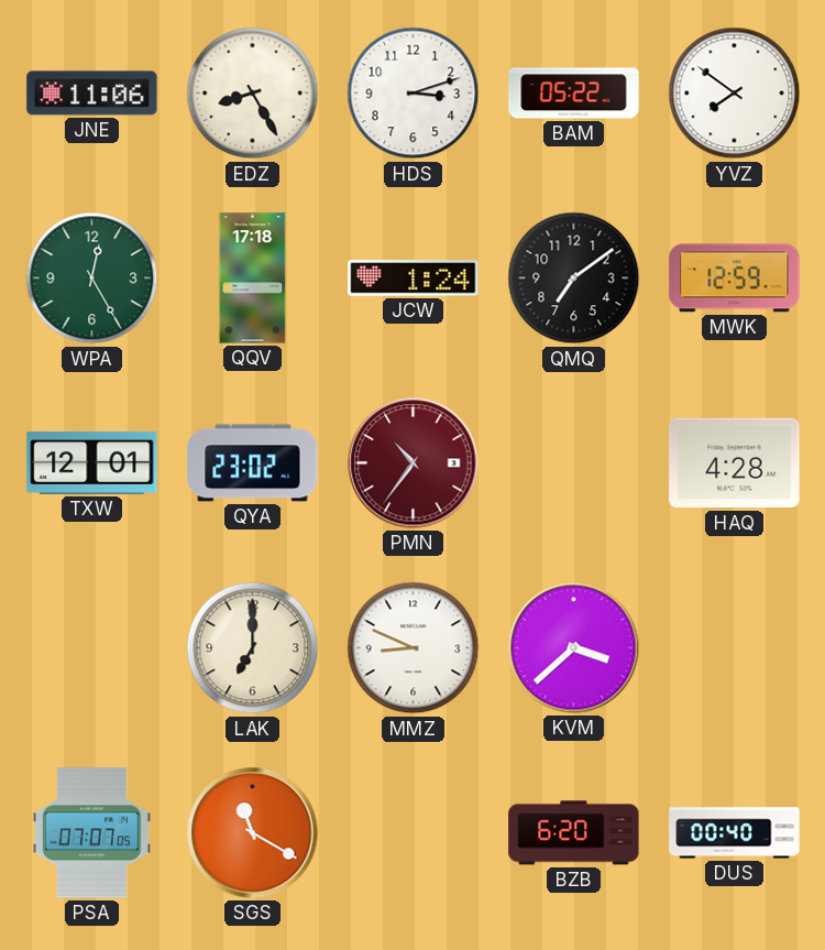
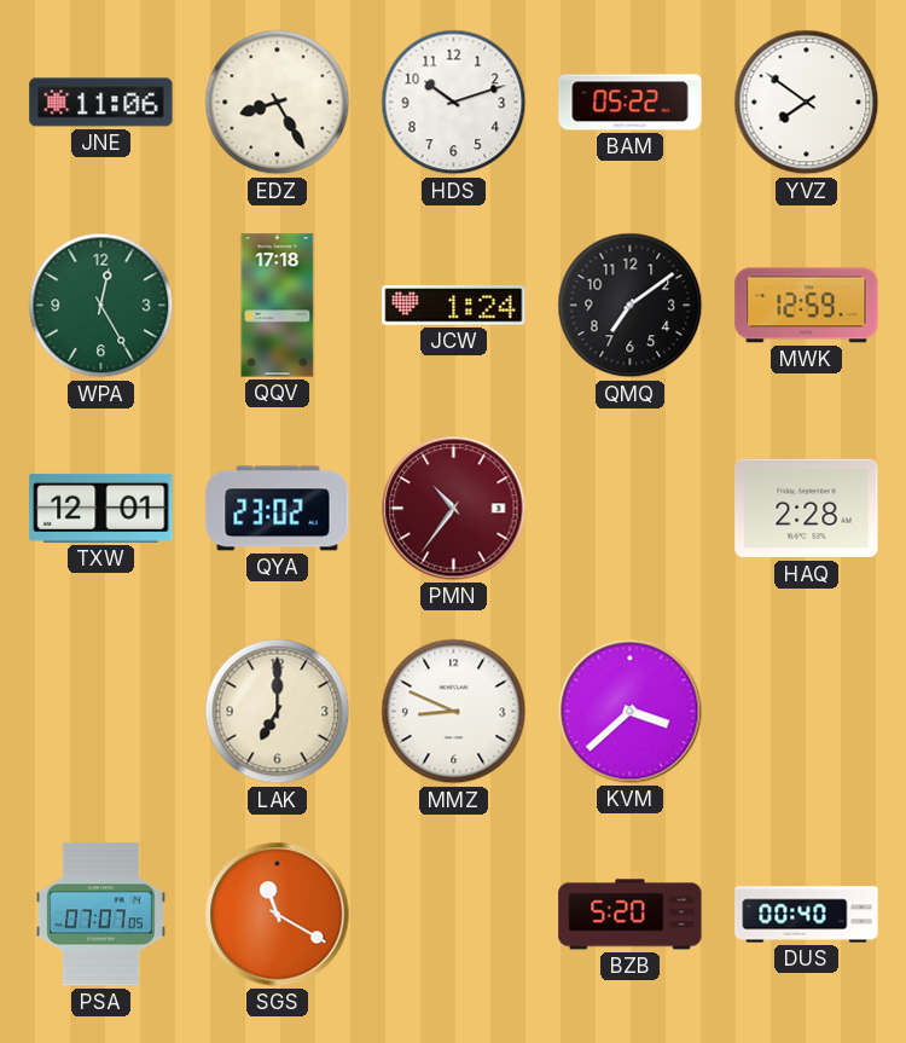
HDS: 3:12 -> 10:12 (454, 103)
HAQ: 4:28 -> 2:28 (807, 509)
BZB: 6:20 -> 5:20 (631, 915)
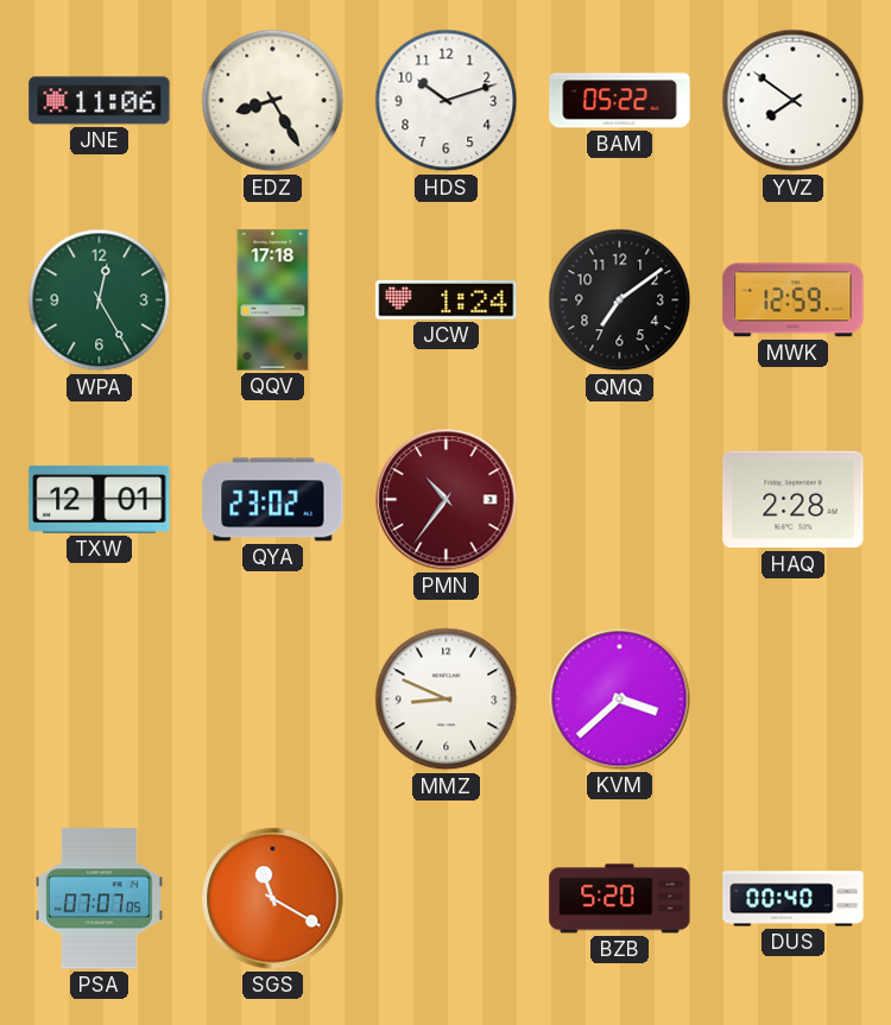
LAK: 7:00 -> none (278, 712)
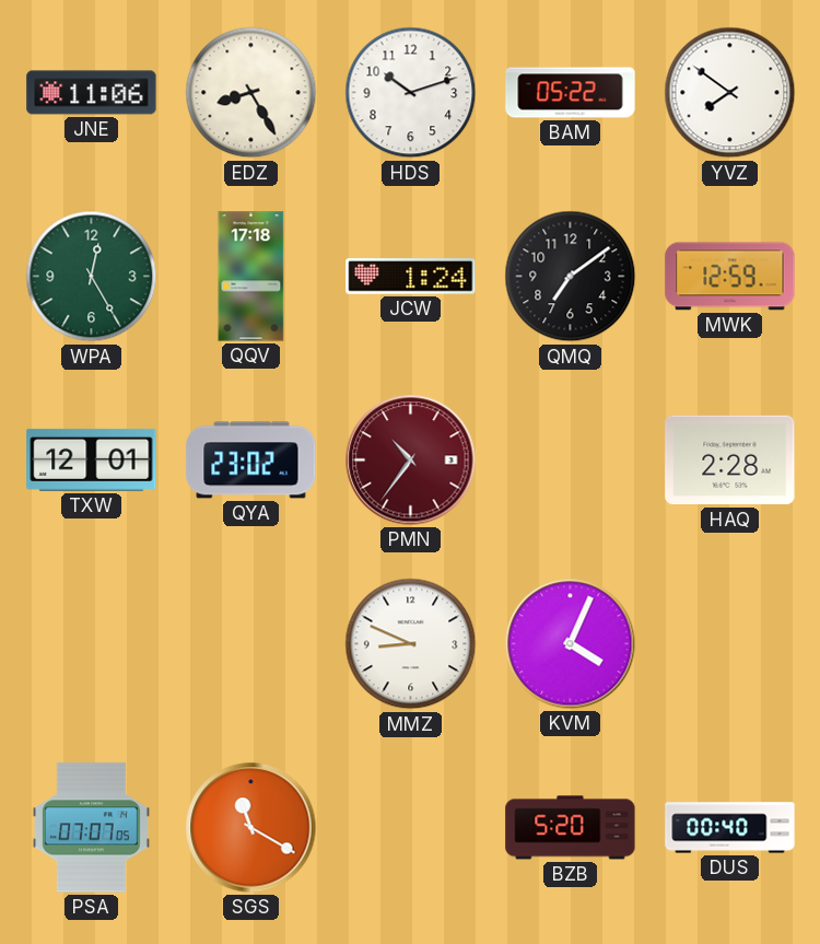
KVM: 3:38 -> 4:04 (571, 644)
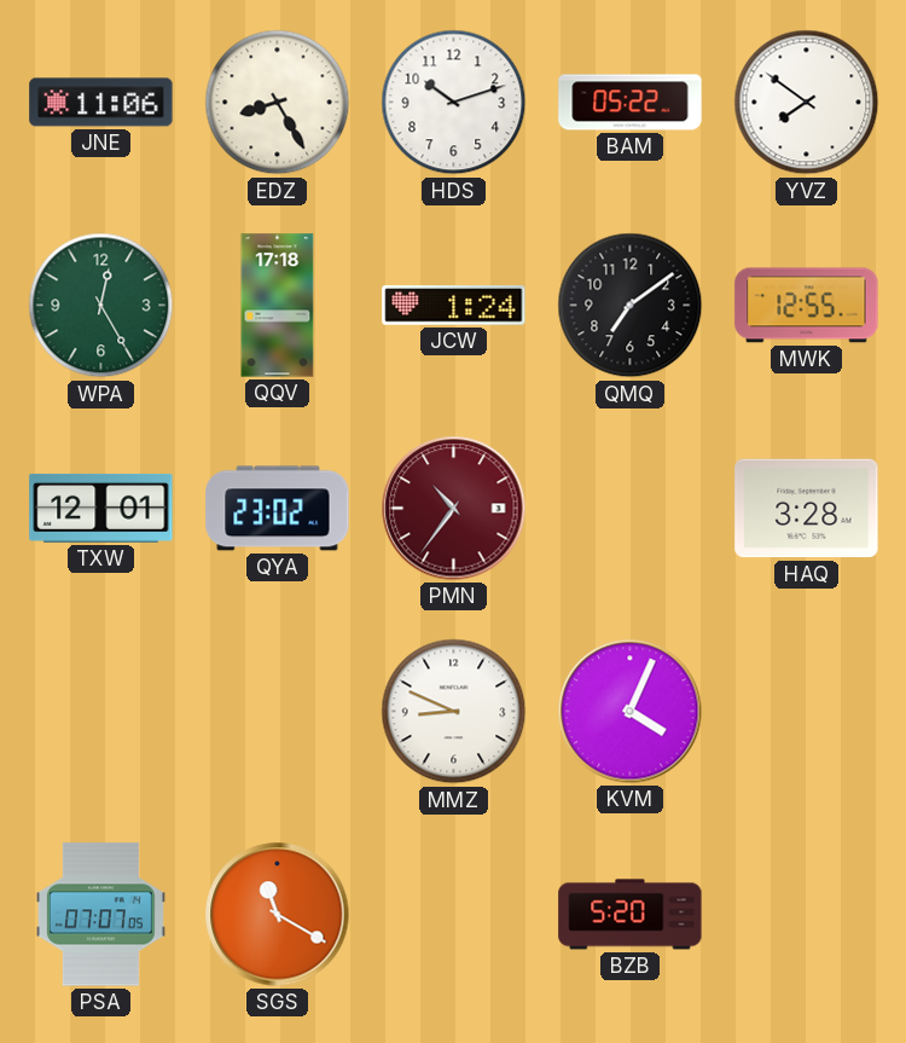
MWK: 12:59 -> 12:55 (807, 306)
HAQ: 2:28 -> 3:28 (807, 509)
DUS: 00:40 -> none (730, 828)
